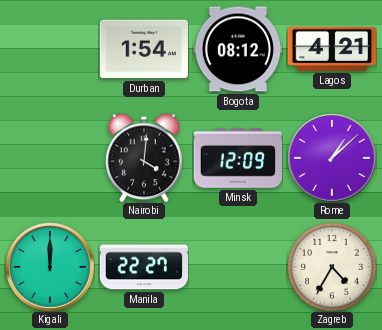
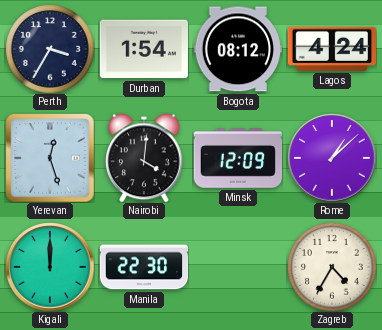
Perth: none -> 3:35 (50, 49)
Lagos: 4:21 -> 4:24 (331, 49)
Yerevan: none -> 12:27 (50, 158)
Manila: 22:27 -> 22:30 (144, 267)
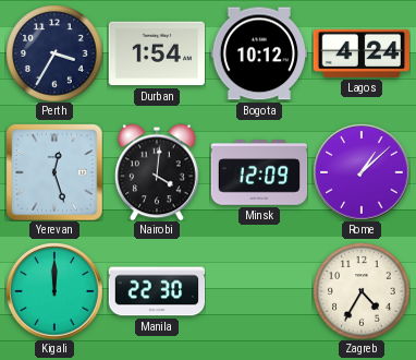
Bogota: 08:12 -> 10:12 (258, 53)
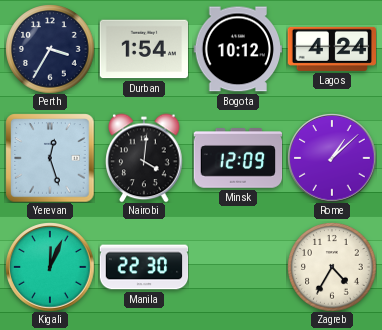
Kigali: 12:00 -> 12:04 (50, 267)
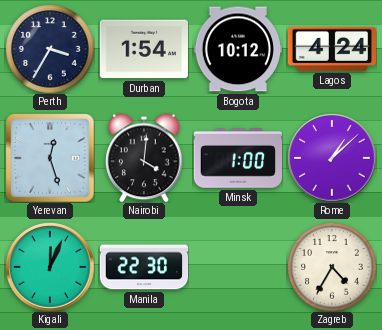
Minsk: 12:09 -> 1:00 (238, 158)
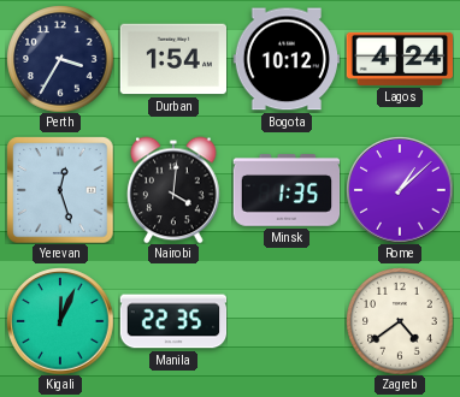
Minsk: 1:00 -> 1:35 (287, 190)
Manila: 22:30 -> 22:35 (173, 321)
Zagreb: 4:35 -> 4:39 (400, 321)
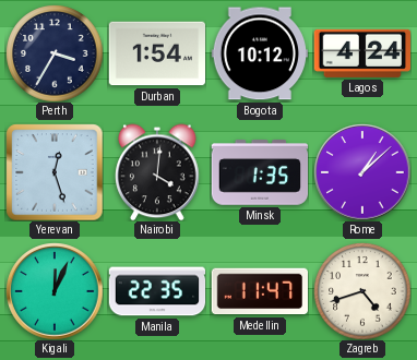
Medellin: none -> 11:47 (259, 291)
Zagreb: 4:39 -> 4:42 (362, 291)
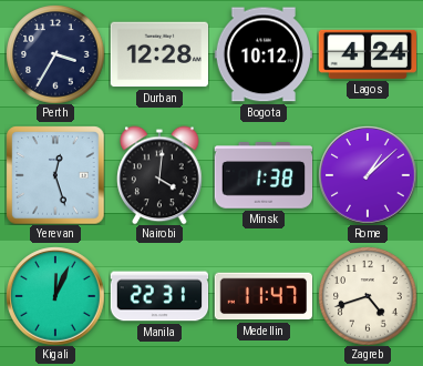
Durban: 1:54 -> 12:28 (158, 54)
Minsk: 1:35 -> 1:38 (264, 175)
Manila: 22:35 -> 22:31 (159, 296)
